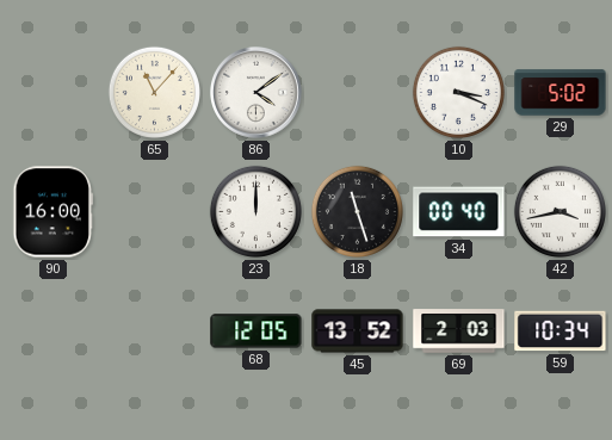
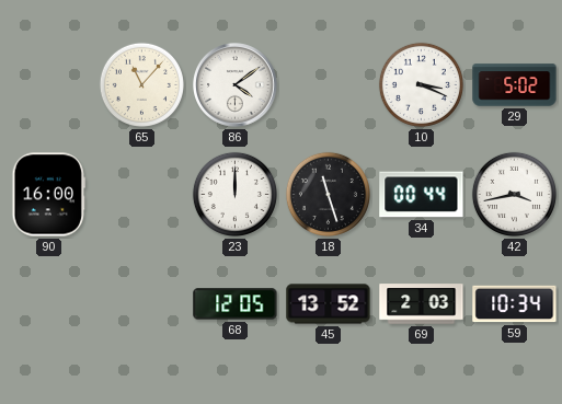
34: 00:40 -> 00:44 (422, 195)
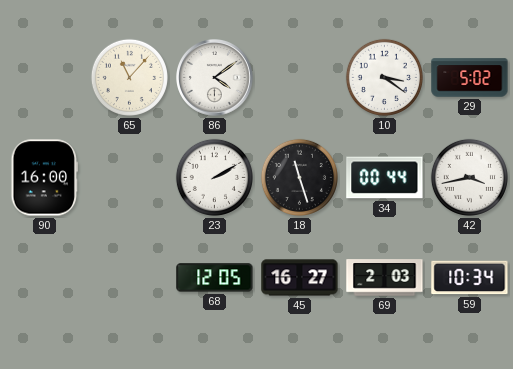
10: 3:19 -> 3:21 (384, 77)
23: 12:00 -> 2:10 (214, 177)
45: 13:52 -> 16:27 (300, 278)
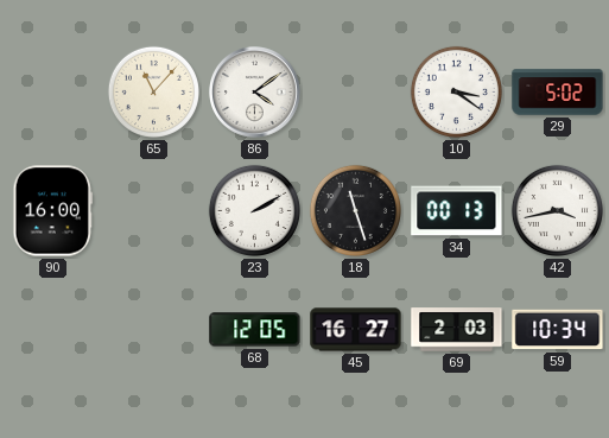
34: 00:44 -> 00:13 (457, 211)
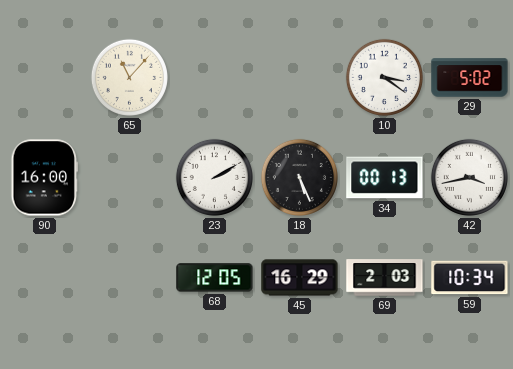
86: 4:09 -> none (255, 93)
18: 11:27 -> 5:26 (299, 177)
45: 16:27 -> 16:29 (300, 278)
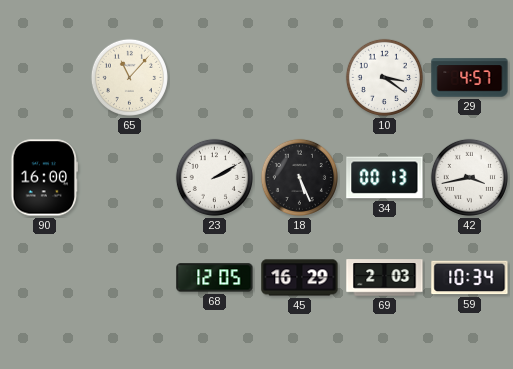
29: 5:02 -> 4:57 (470, 78)
